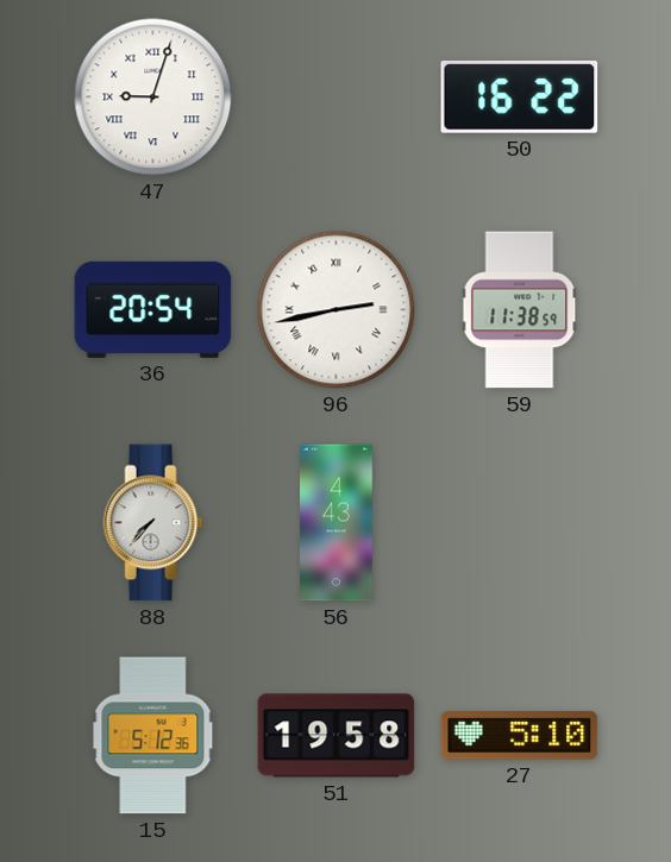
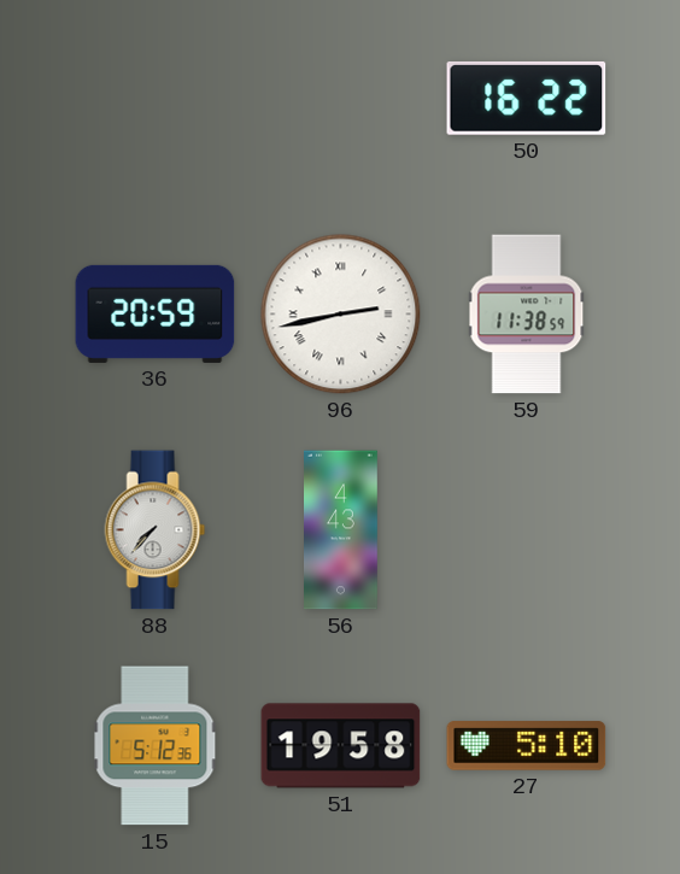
47: 9:03 -> none (153, 97)
36: 20:54 -> 20:59 (156, 313)
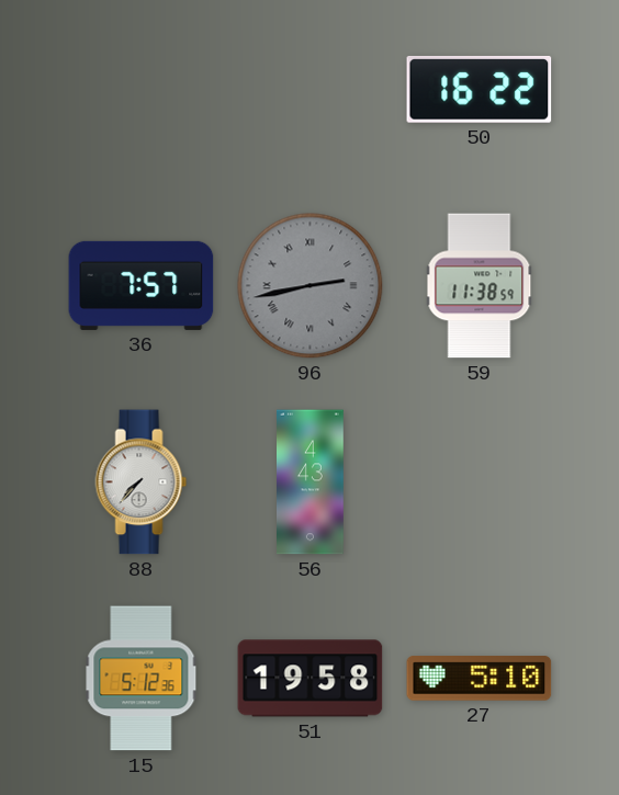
36: 20:59 -> 7:57 (142, 285)
96 dial: white -> grey (311, 286)
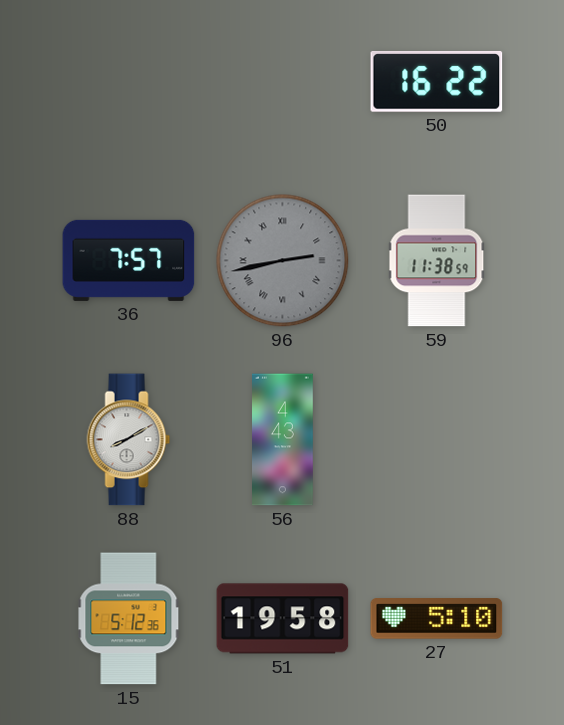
88: 7:37 -> 8:10 (129, 440)
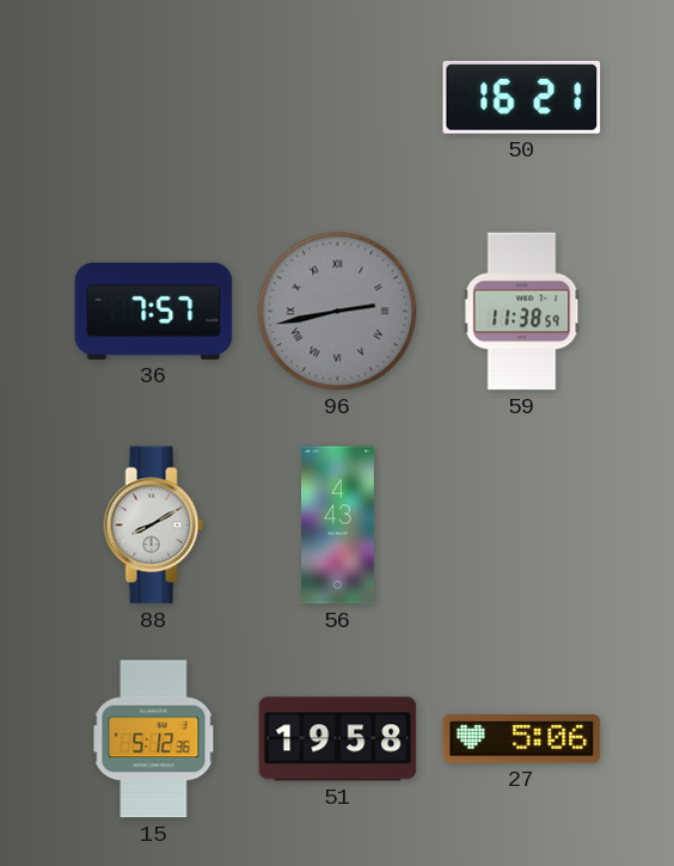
50: 16:22 -> 16:21 (522, 98)
27: 5:10 -> 5:06 (522, 739)
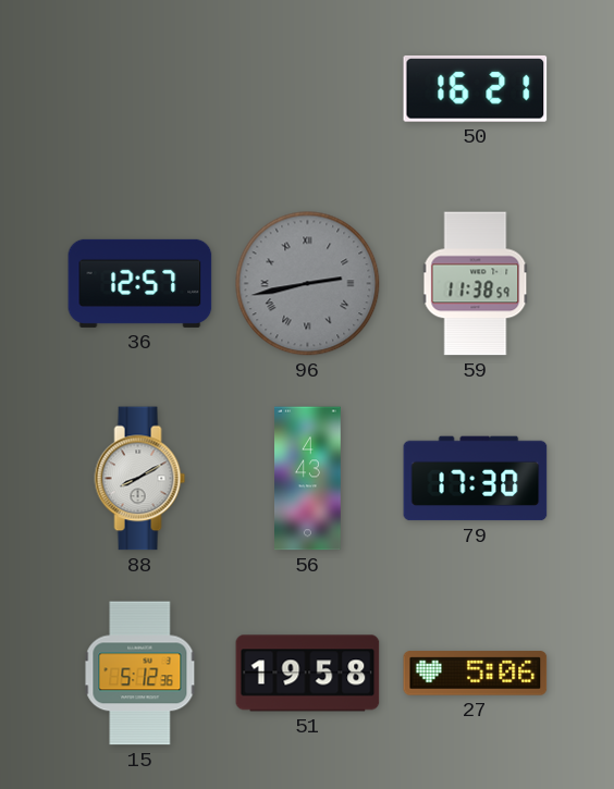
36: 7:57 -> 12:57 (140, 283)
79: none -> 17:30 (476, 479)
